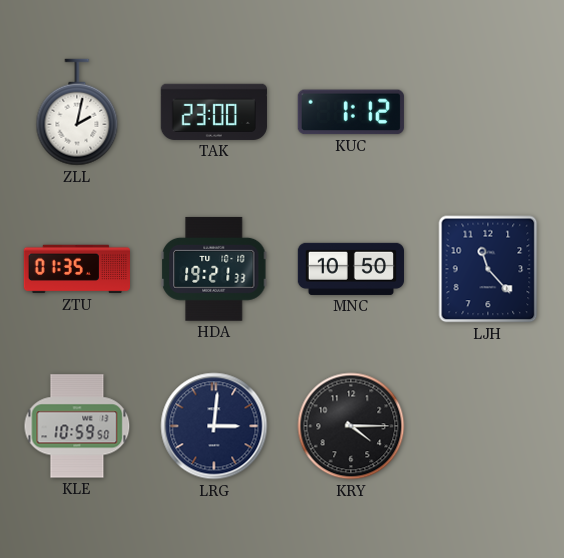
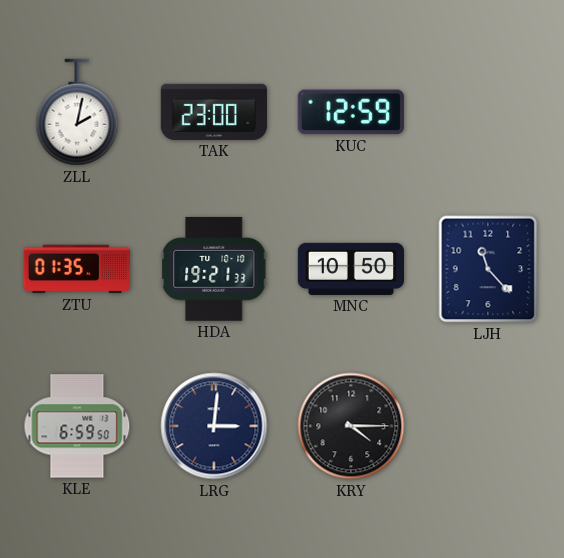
KUC: 1:12 -> 12:59 (351, 112)
KLE: 10:59 -> 6:59 (77, 426)
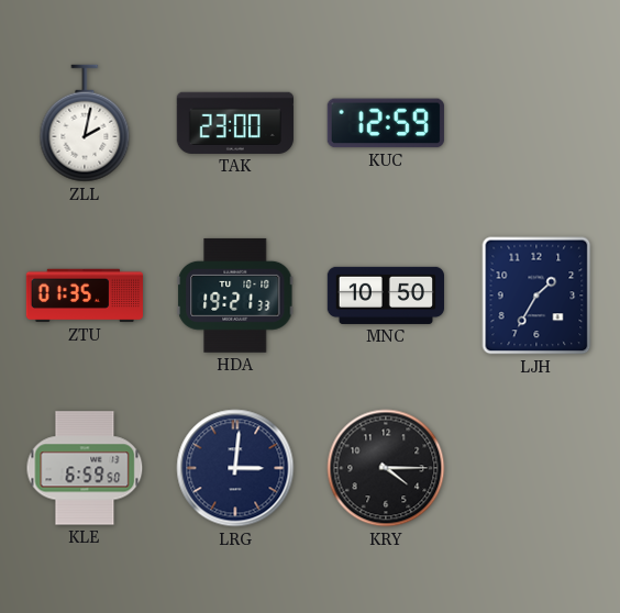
LJH: 11:23 -> 1:35 (536, 296)
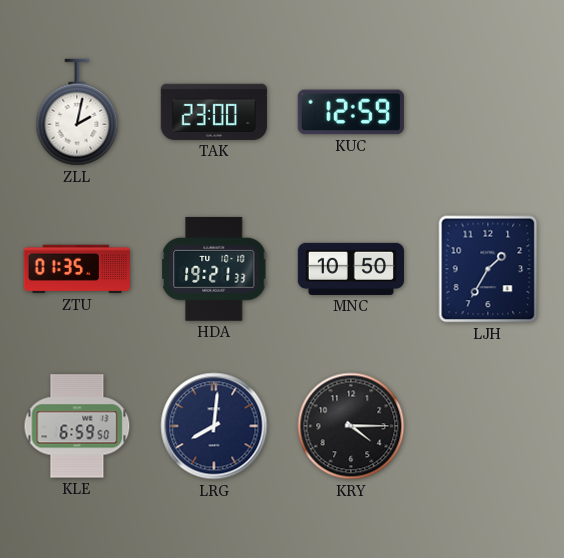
LRG: 3:01 -> 8:01 (214, 426)
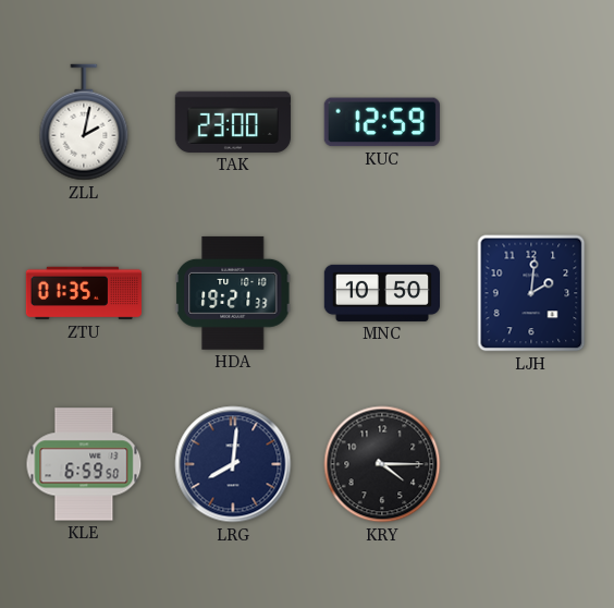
LJH: 1:35 -> 2:01 (531, 293)
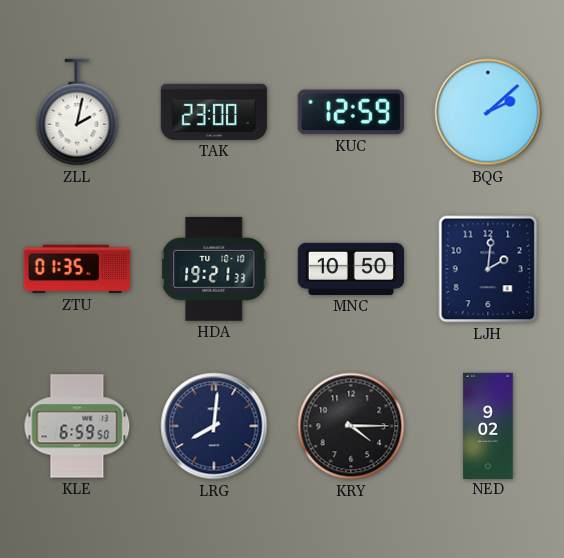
BQG: none -> 2:08 (488, 112)
NED: none -> 9:02 (488, 425)
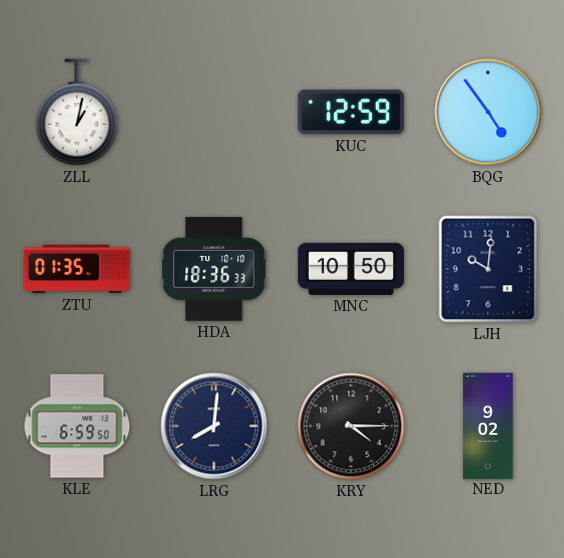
ZLL: 2:02 -> 1:02 (77, 112)
TAK: 23:00 -> none (214, 112)
BQG: 2:08 -> 4:54 (488, 112)
HDA: 19:21 -> 18:36 (215, 269)
LJH: 2:01 -> 10:01 (488, 269)
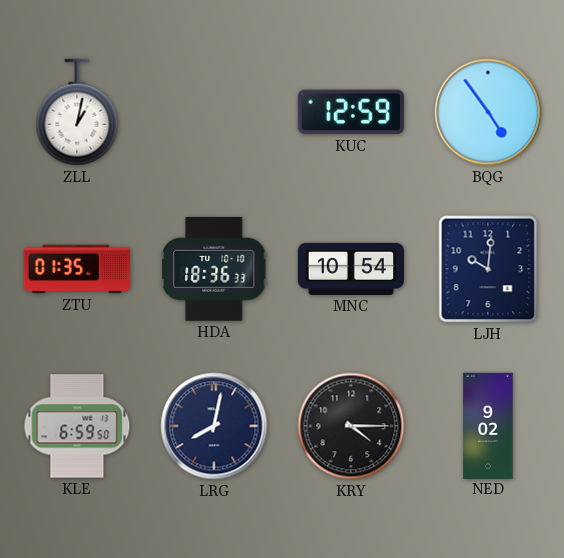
MNC: 10:50 -> 10:54 (350, 269)
LRG: 8:01 -> 8:02 (214, 426)
